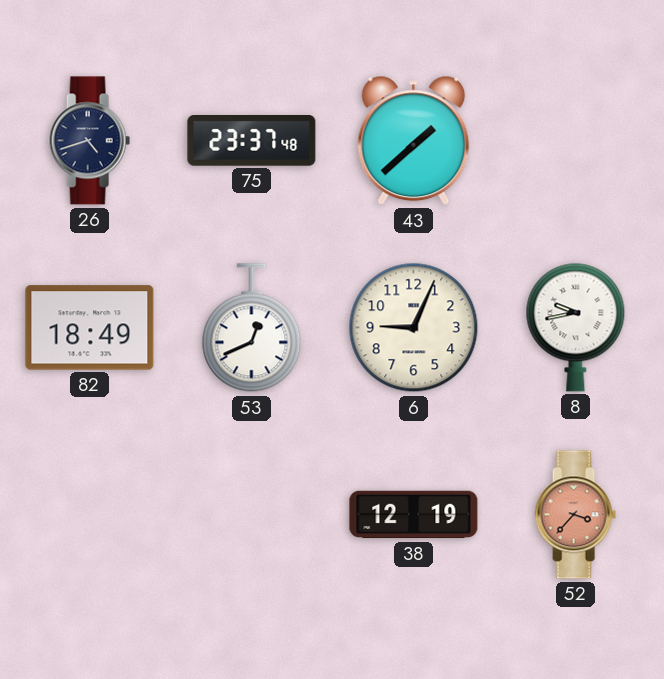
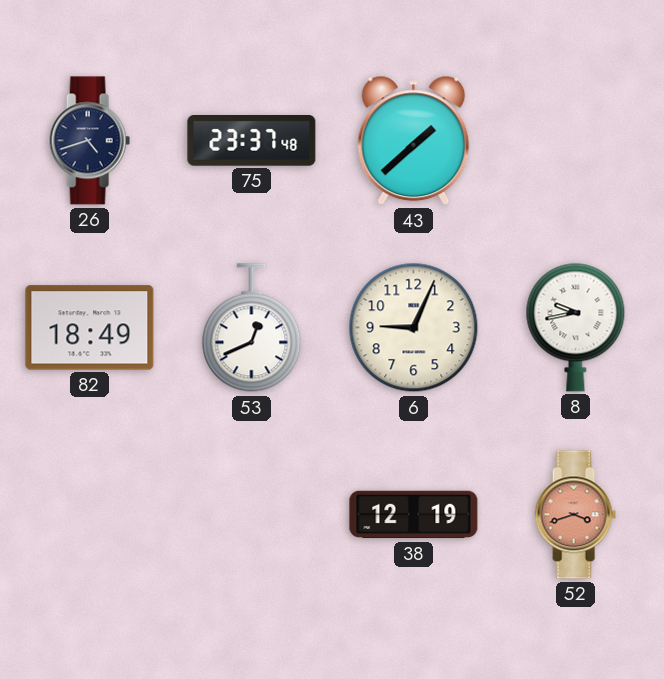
52: 3:37 -> 3:42 (575, 515)
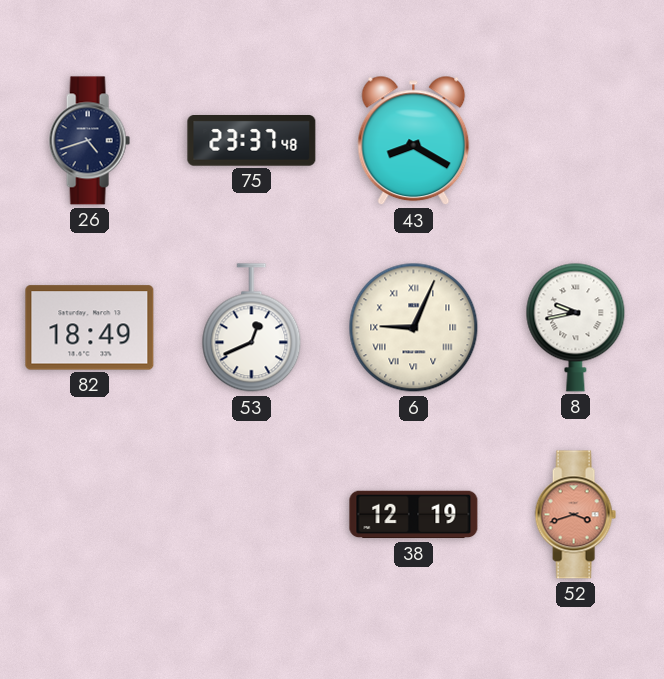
43: 1:38 -> 8:20 (414, 141)
6 numerals: Arabic -> Roman (414, 328)
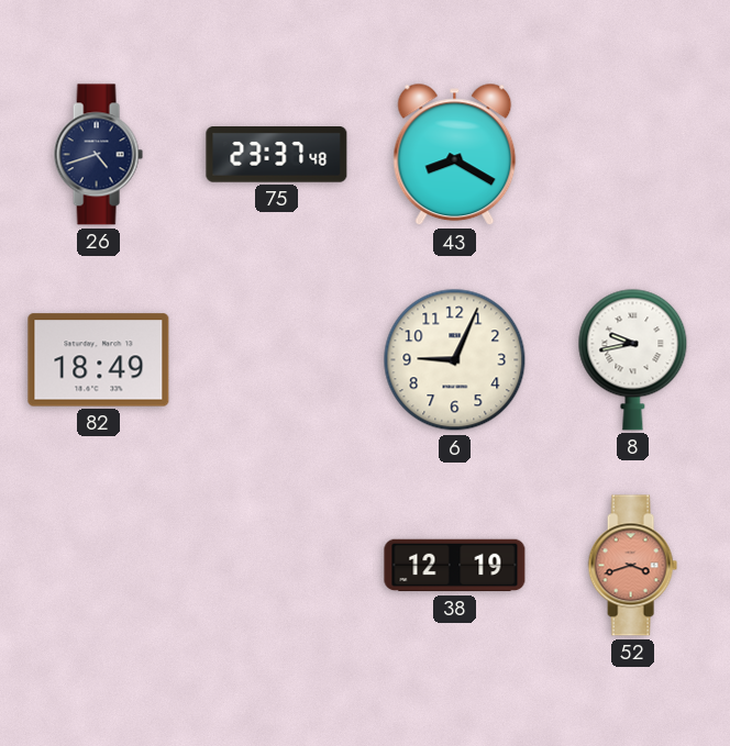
53: 12:41 -> none (252, 328)
6 numerals: Roman -> Arabic (455, 360)
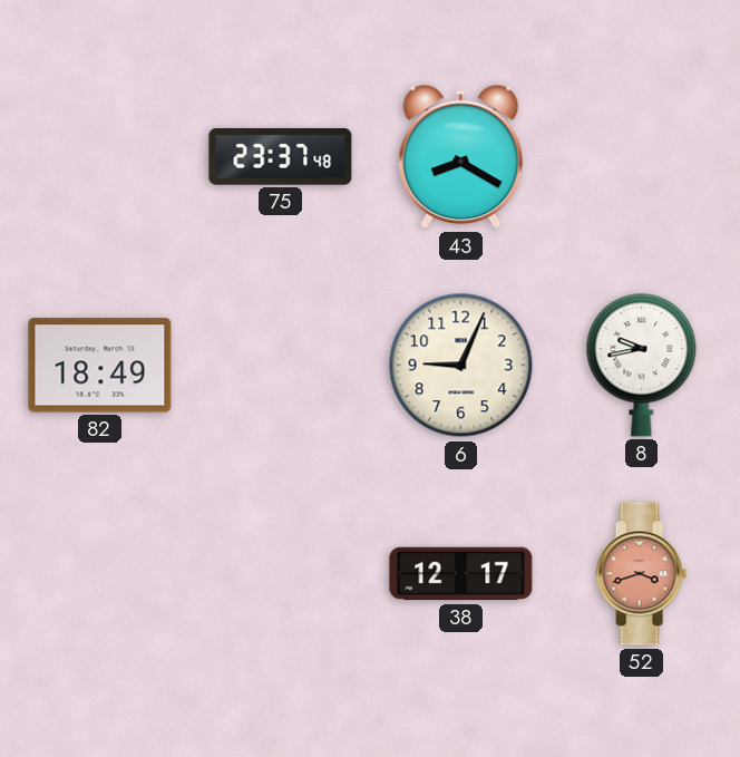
26: 4:42 -> none (98, 155)
38: 12:19 -> 12:17 (461, 574)
